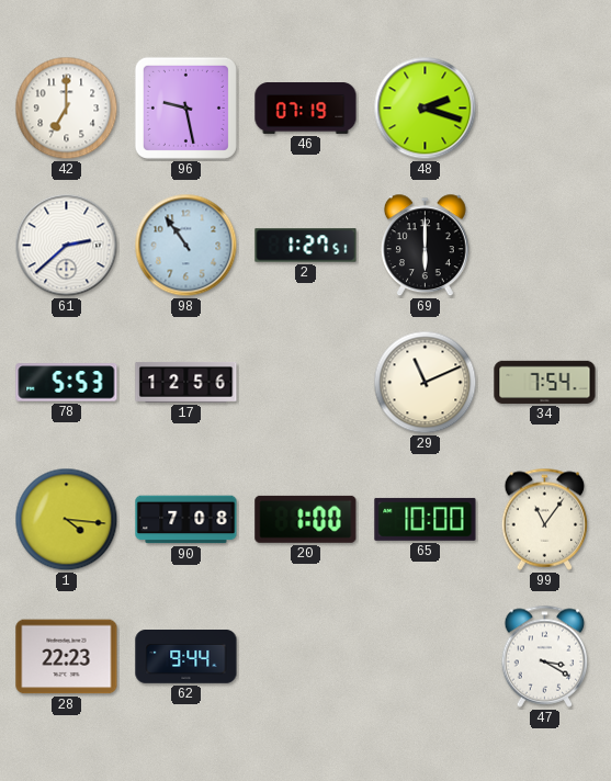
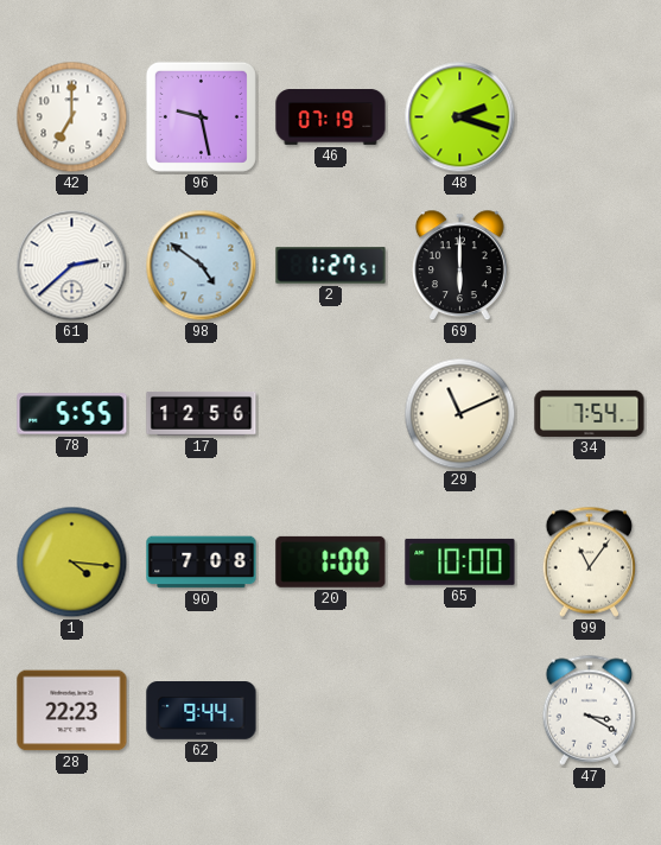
98: 10:54 -> 4:51 (202, 266)
78: 5:53 -> 5:55 (72, 414)
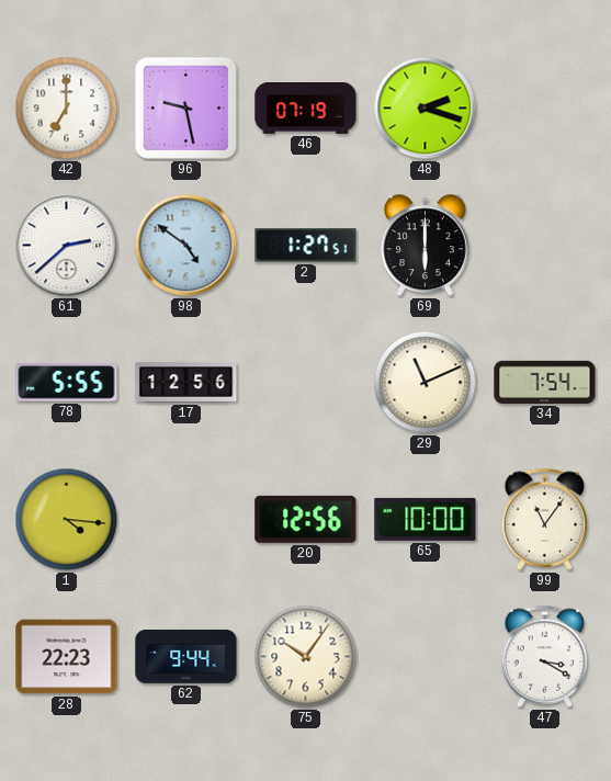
90: 7:08 -> none (202, 563)
20: 1:00 -> 12:56 (306, 519)
75: none -> 10:06 (306, 657)
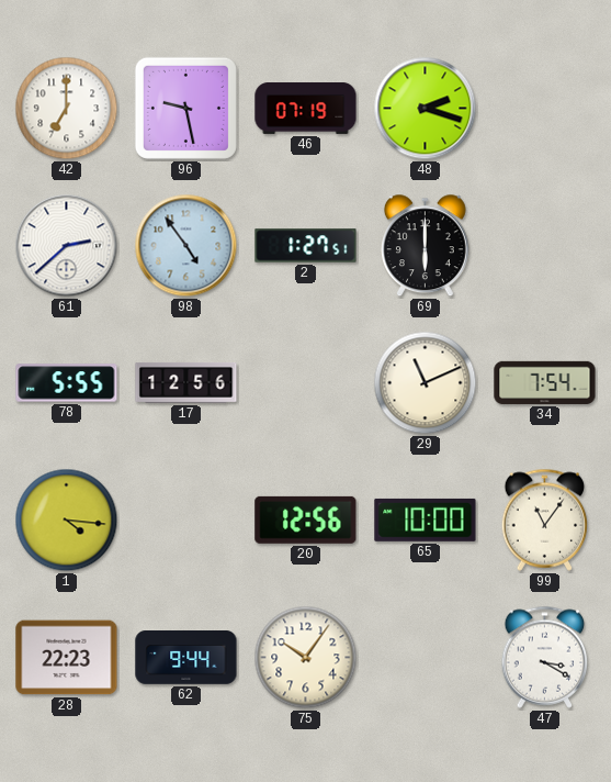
98: 4:51 -> 4:54 (186, 246)
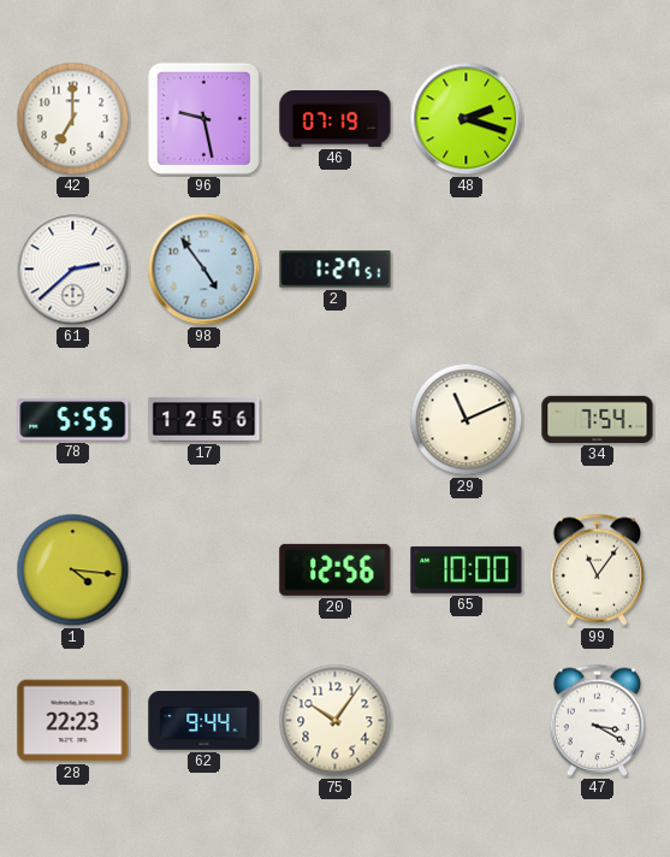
69: 6:00 -> none (425, 246)
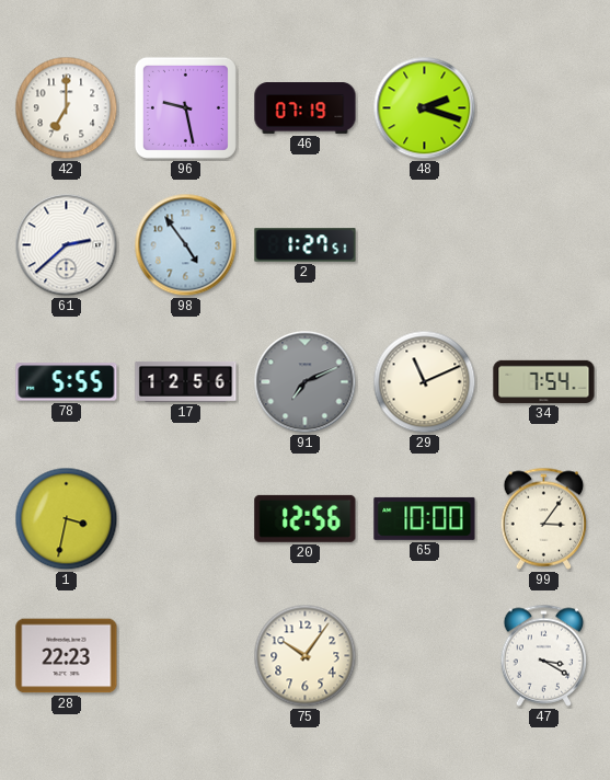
91: none -> 7:11 (306, 382)
1: 4:16 -> 3:32 (67, 519)
99: 11:06 -> 3:06 (544, 518)
62: 9:44 -> none (204, 721)
